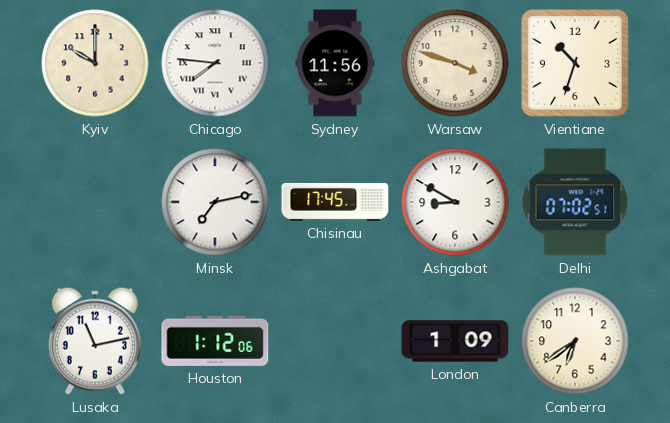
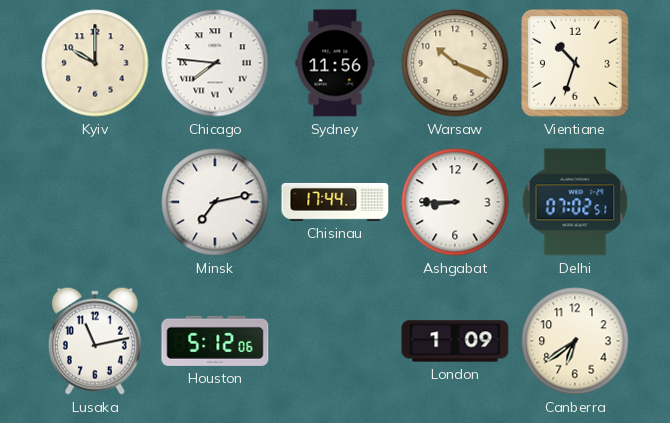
Warsaw: 3:48 -> 10:19 (455, 63)
Chisinau: 17:45 -> 17:44 (335, 202)
Ashgabat: 8:50 -> 8:45 (455, 202)
Houston: 1:12 -> 5:12 (215, 341)
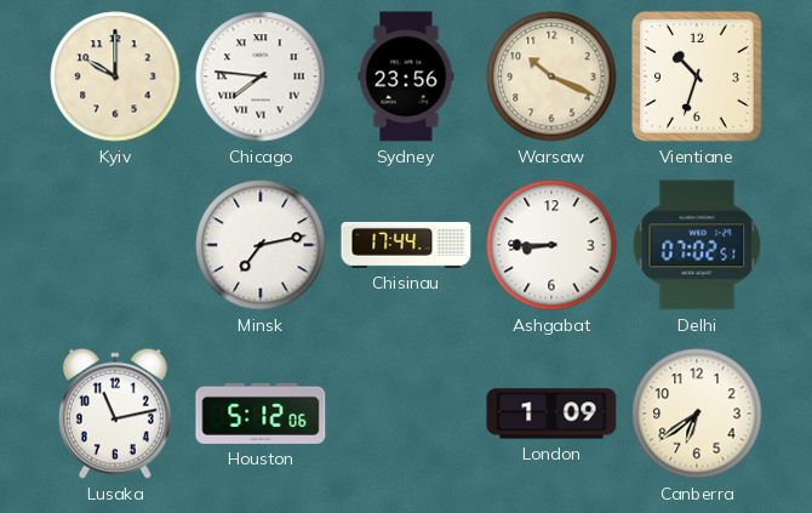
Sydney: 11:56 -> 23:56 (406, 76)
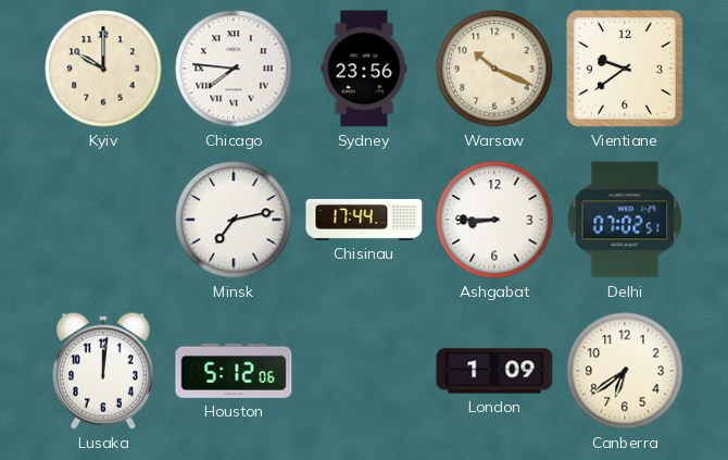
Vientiane: 10:33 -> 9:39 (626, 70)
Lusaka: 11:13 -> 12:01 (103, 371)
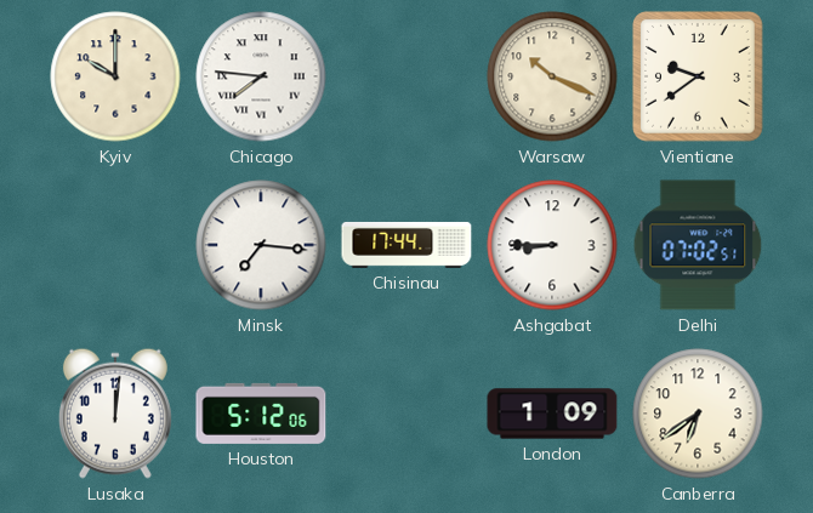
Sydney: 23:56 -> none (364, 69)
Minsk: 7:13 -> 7:16 (261, 245)
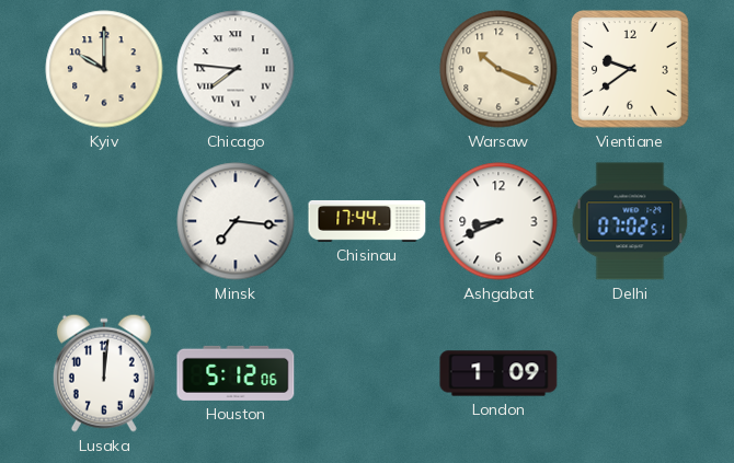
Ashgabat: 8:45 -> 8:41 (498, 221)
Canberra: 6:39 -> none (698, 414)
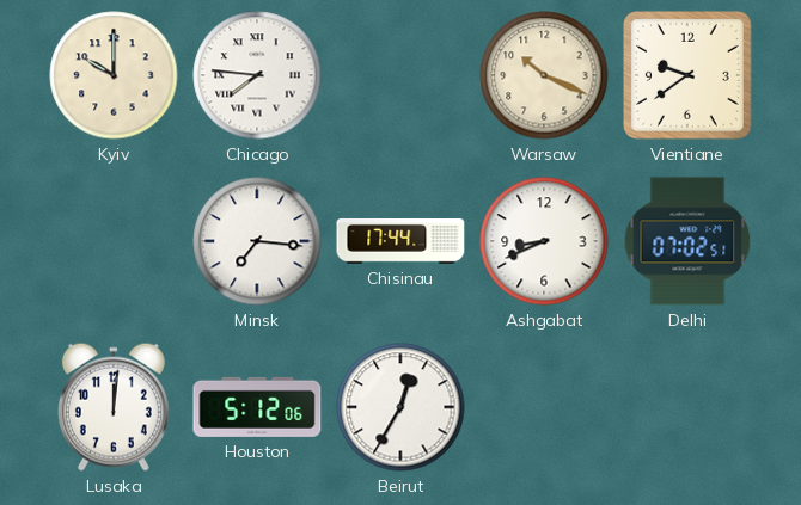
Beirut: none -> 12:35 (400, 407)
London: 1:09 -> none (498, 373)
